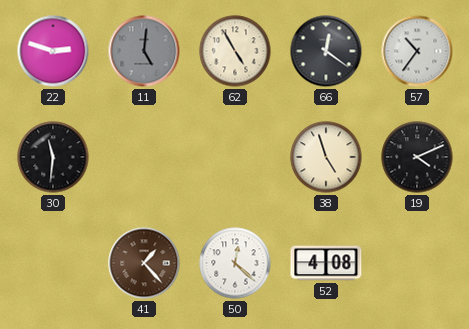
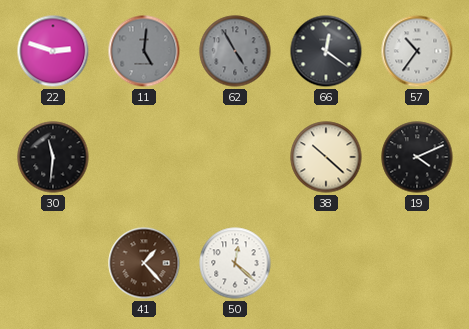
62 dial: cream -> grey (235, 51)
38: 4:57 -> 10:22 (326, 157)
52: 4:08 -> none (326, 263)
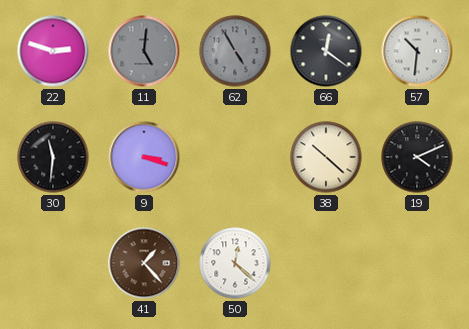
57: 10:36 -> 10:31 (417, 51)
9: none -> 3:18 (144, 157)
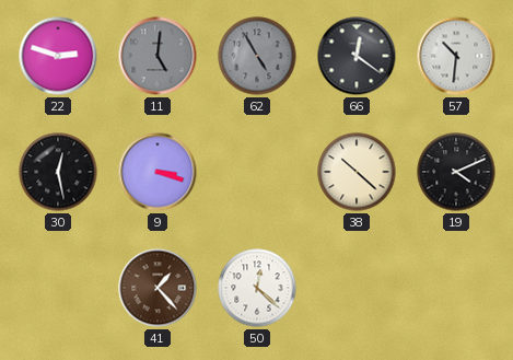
30: 11:31 -> 12:28 (58, 172)
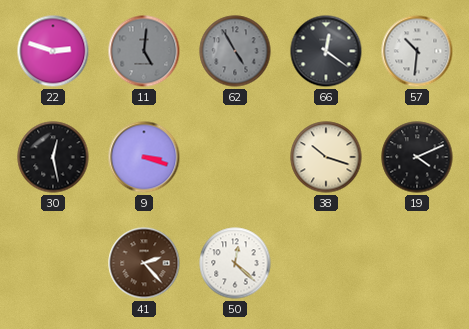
38: 10:22 -> 10:18 (326, 157)
41: 1:23 -> 2:23 (144, 263)
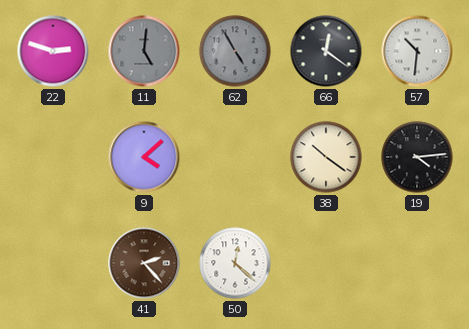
30: 12:28 -> none (53, 157)
9: 3:18 -> 4:08 (144, 157)
38: 10:18 -> 10:21 (326, 157)
19: 4:11 -> 4:14 (417, 157)
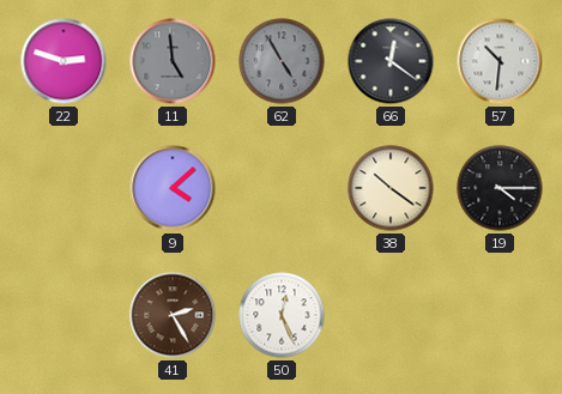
11: 5:01 -> 4:59 (173, 61)
19: 4:14 -> 4:15 (500, 188)
41: 2:23 -> 2:25 (173, 315)
50: 12:22 -> 12:26 (282, 315)
